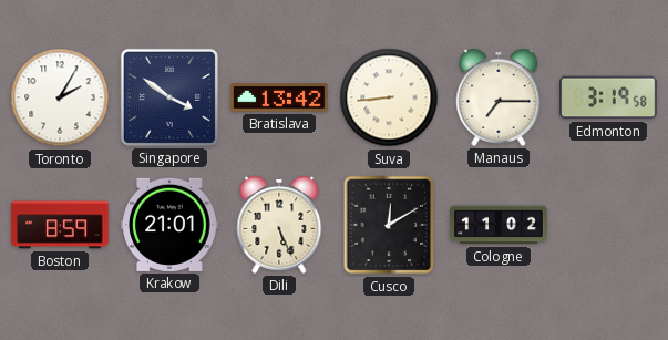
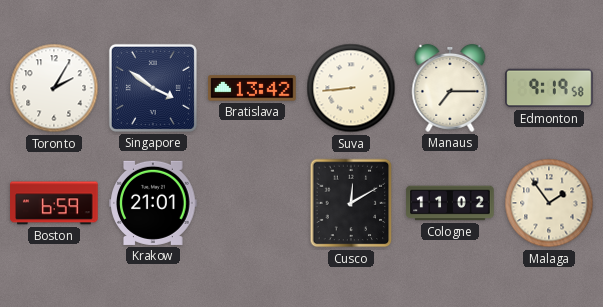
Edmonton: 3:19 -> 9:19 (549, 88)
Boston: 8:59 -> 6:59 (54, 203)
Dili: 5:26 -> none (279, 225)
Malaga: none -> 1:54 (549, 203)
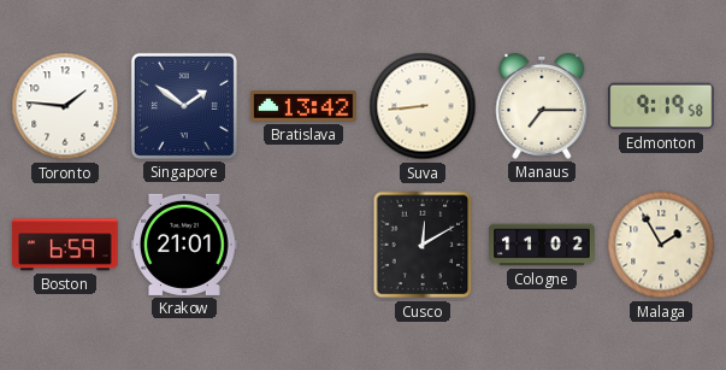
Toronto: 2:05 -> 1:46 (65, 106)
Singapore: 3:51 -> 1:51 (184, 106)
Malaga: 1:54 -> 1:55 (661, 245)
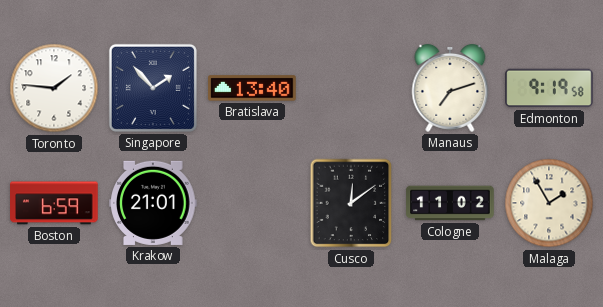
Singapore: 1:51 -> 1:53 (153, 88)
Bratislava: 13:42 -> 13:40 (252, 88)
Suva: 8:44 -> none (423, 106)
Manaus: 7:15 -> 7:12 (450, 88)
Cusco: 12:10 -> 12:09 (351, 203)
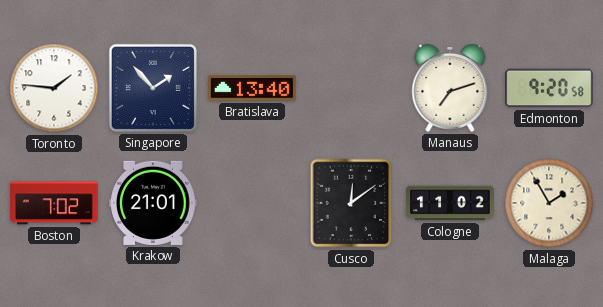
Edmonton: 9:19 -> 9:20 (549, 88)
Boston: 6:59 -> 7:02 (54, 203)
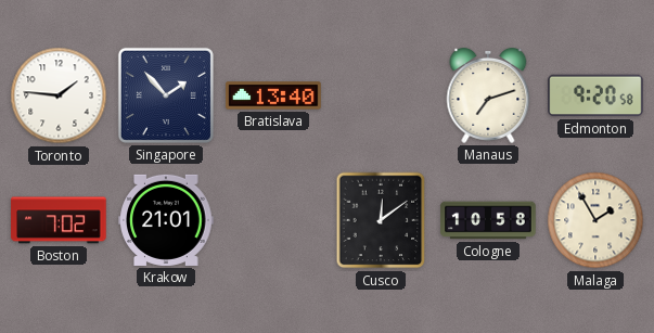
Cologne: 11:02 -> 10:58 (488, 220)
